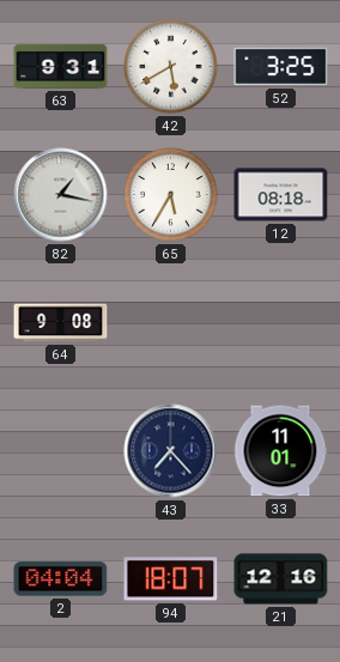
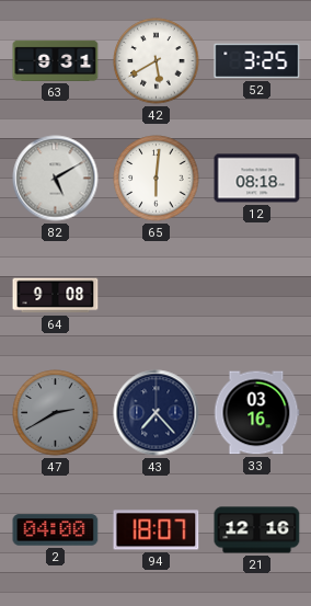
82: 1:17 -> 5:10 (56, 179)
65: 5:35 -> 6:01 (157, 179)
47: none -> 2:40 (56, 413)
33: 11:01 -> 03:16 (256, 413)
2: 04:04 -> 04:00 (56, 530)
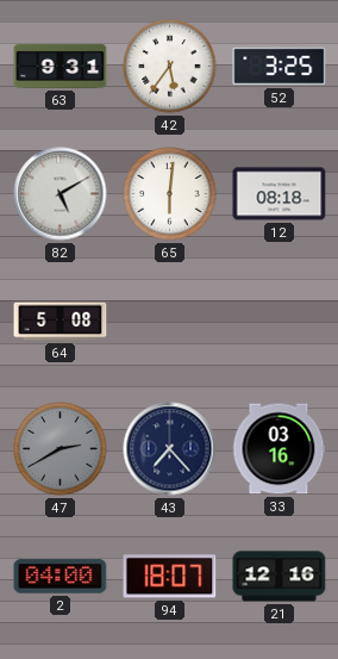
42: 5:40 -> 5:36 (170, 67)
64: 9:08 -> 5:08 (61, 322)
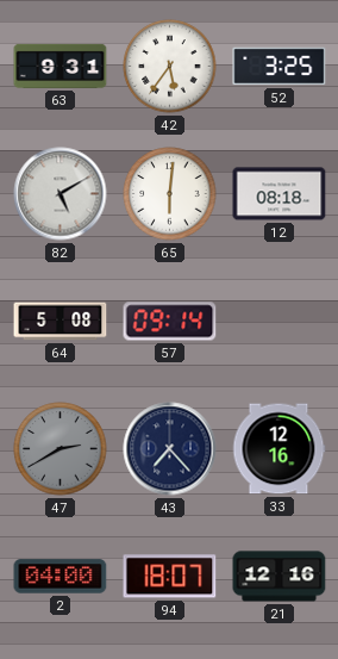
57: none -> 09:14 (170, 322)
33: 03:16 -> 12:16 (278, 449)
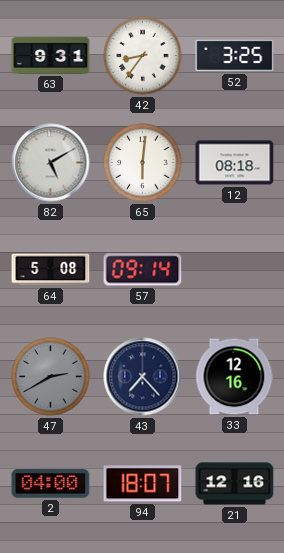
42: 5:36 -> 8:36 (143, 56)
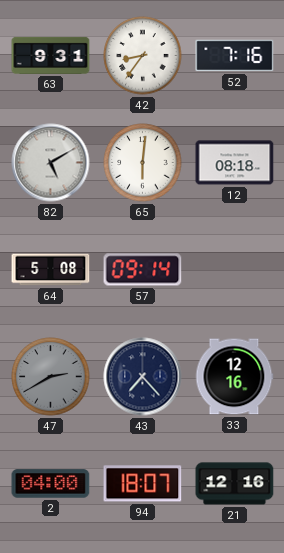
52: 3:25 -> 7:16 (235, 56)
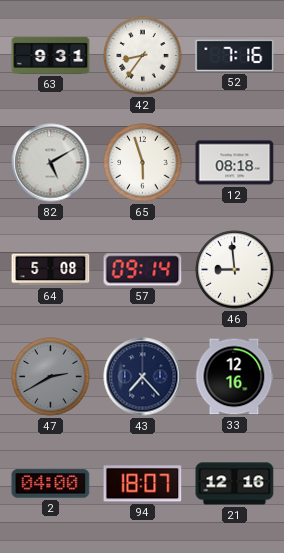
65: 6:01 -> 5:57 (143, 163)
46: none -> 8:59 (235, 270)
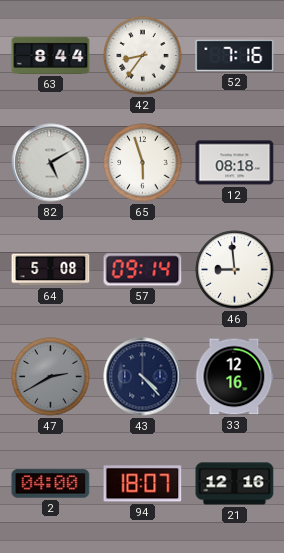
63: 9:31 -> 8:44 (51, 55)
43: 7:23 -> 4:23 (143, 377)
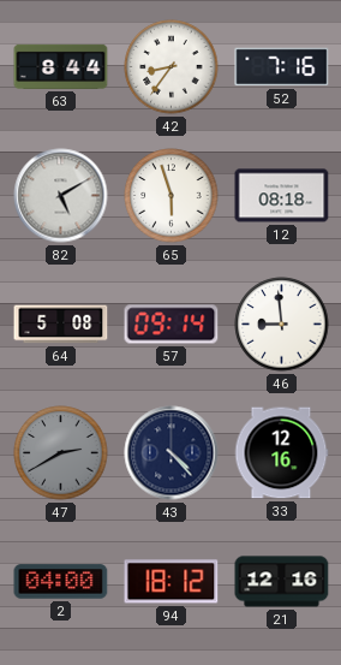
94: 18:07 -> 18:12 (172, 582)
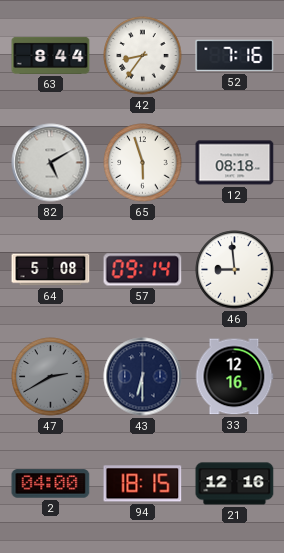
43: 4:23 -> 6:30 (143, 377)
94: 18:12 -> 18:15 (143, 484)
